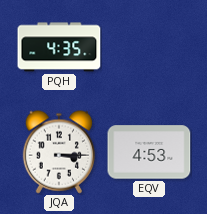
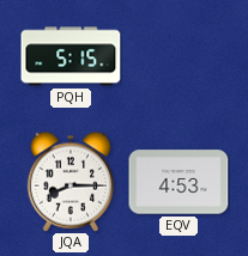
PQH: 4:35 -> 5:15 (71, 56)
JQA: 3:15 -> 8:15 (69, 182)
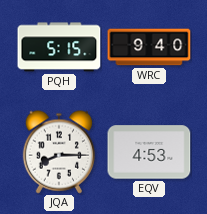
WRC: none -> 9:40 (149, 47)
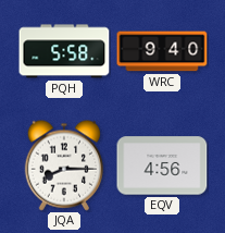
PQH: 5:15 -> 5:58 (64, 51)
EQV: 4:53 -> 4:56 (162, 165)
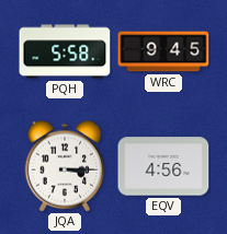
WRC: 9:40 -> 9:45 (163, 51)
JQA: 8:15 -> 3:15 (64, 166)
